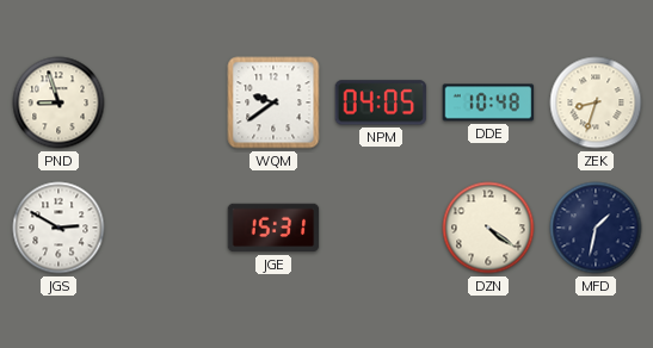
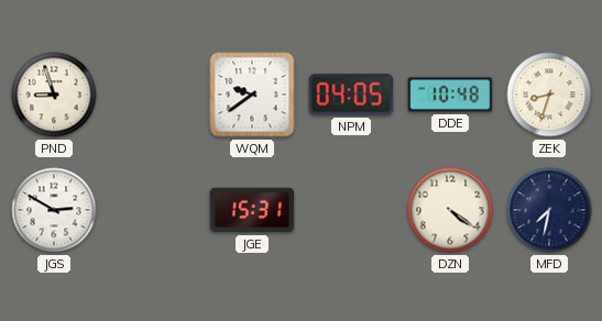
MFD: 1:32 -> 7:32 (549, 210)
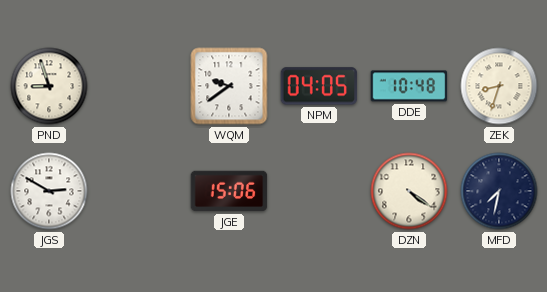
JGE: 15:31 -> 15:06 (229, 191)
